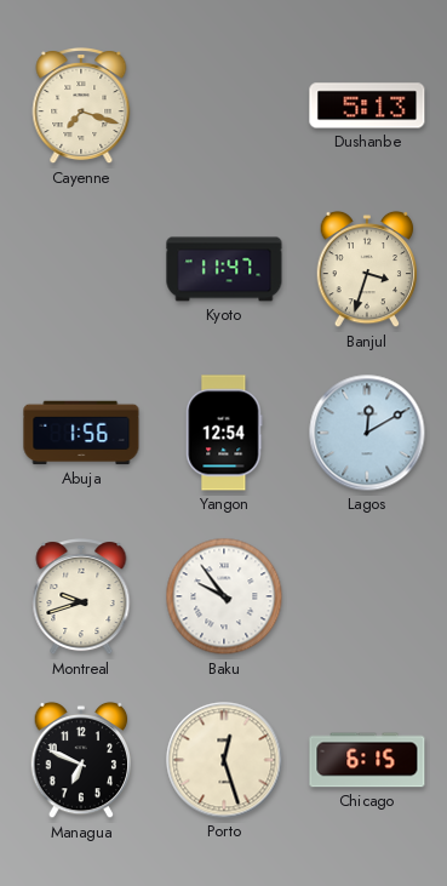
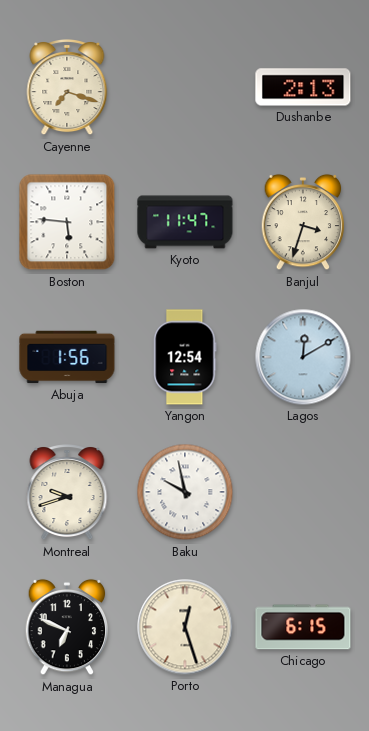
Dushanbe: 5:13 -> 2:13 (303, 87)
Boston: none -> 5:46 (67, 222)
Baku: 9:54 -> 9:58 (185, 492)
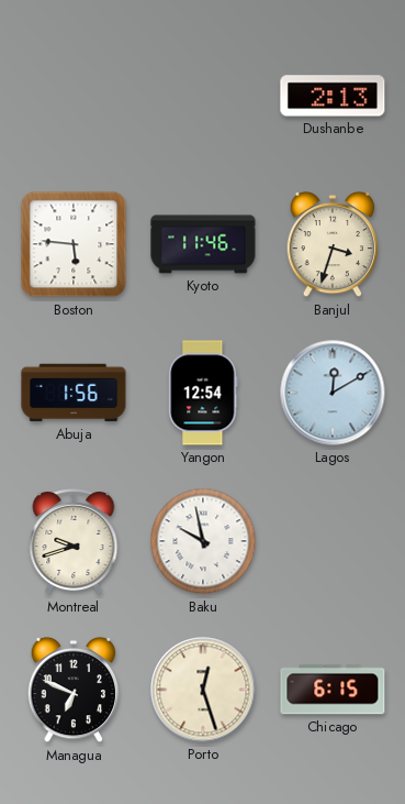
Cayenne: 7:18 -> none (67, 88)
Kyoto: 11:47 -> 11:46 (203, 244)
